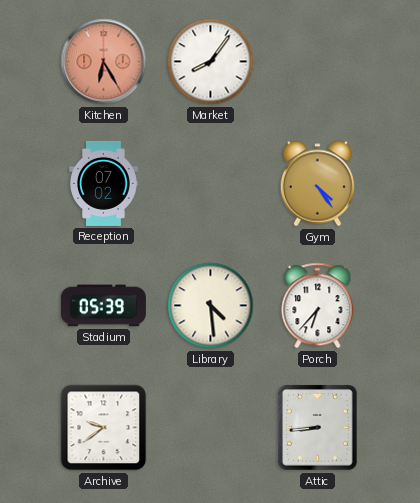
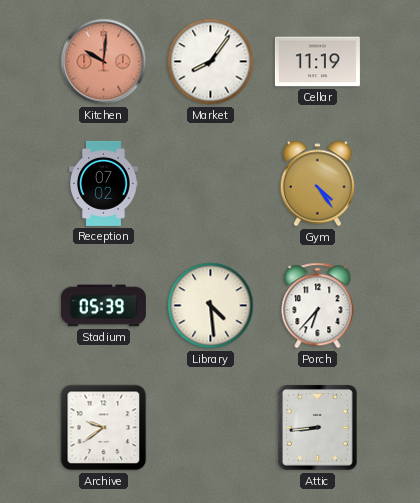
Kitchen: 6:25 -> 10:01 (104, 62)
Cellar: none -> 11:19 (317, 62)
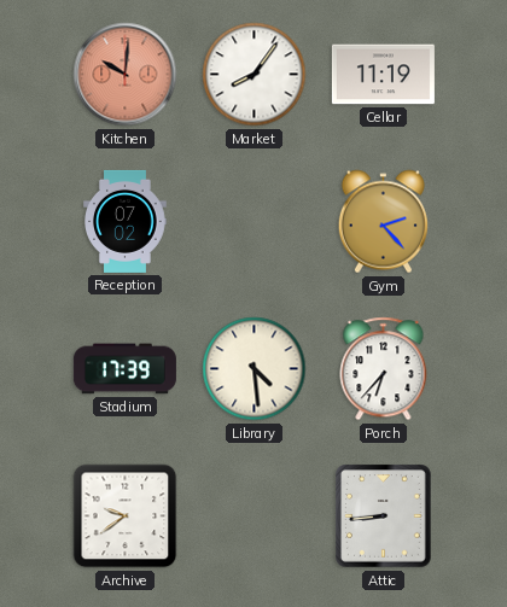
Gym: 4:24 -> 2:23 (383, 222)
Stadium: 05:39 -> 17:39 (124, 369)
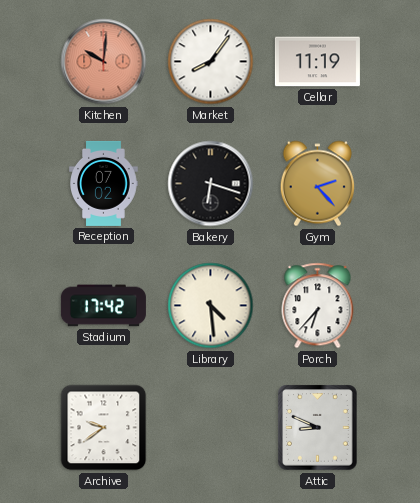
Bakery: none -> 6:18 (211, 184)
Stadium: 17:39 -> 17:42 (103, 306)
Attic: 8:44 -> 8:49 (318, 428)
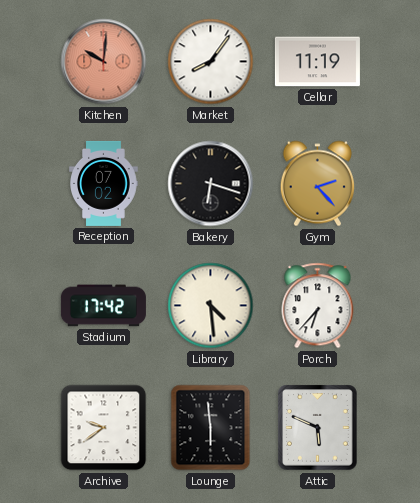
Lounge: none -> 5:59 (211, 428)
Attic: 8:49 -> 5:49 (318, 428)
